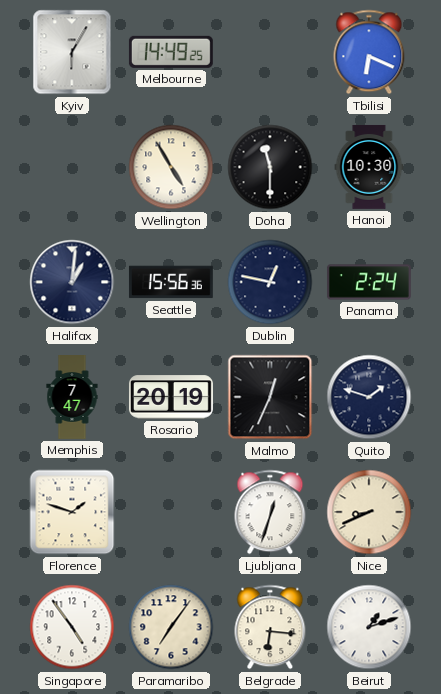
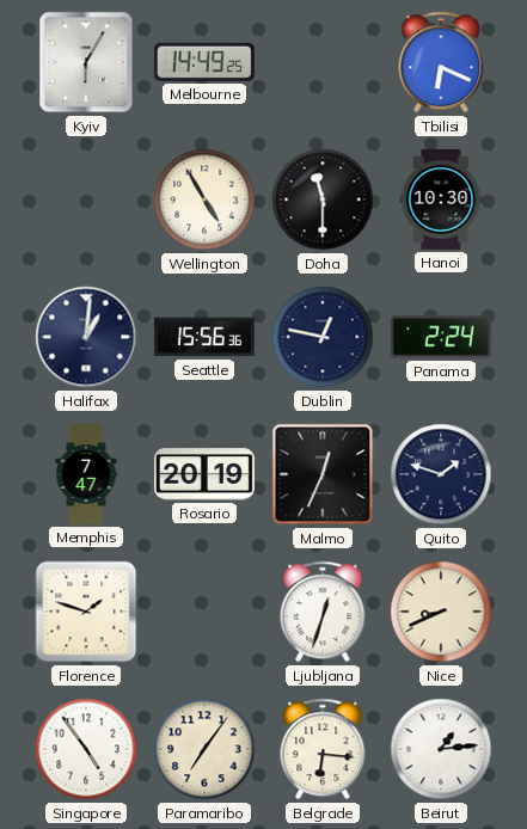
Beirut: 1:12 -> 1:14 (441, 749)
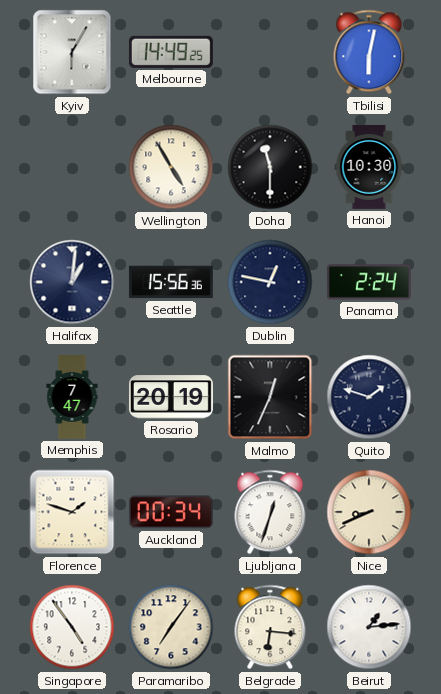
Tbilisi: 6:19 -> 6:02 (369, 52)
Auckland: none -> 00:34 (171, 512)
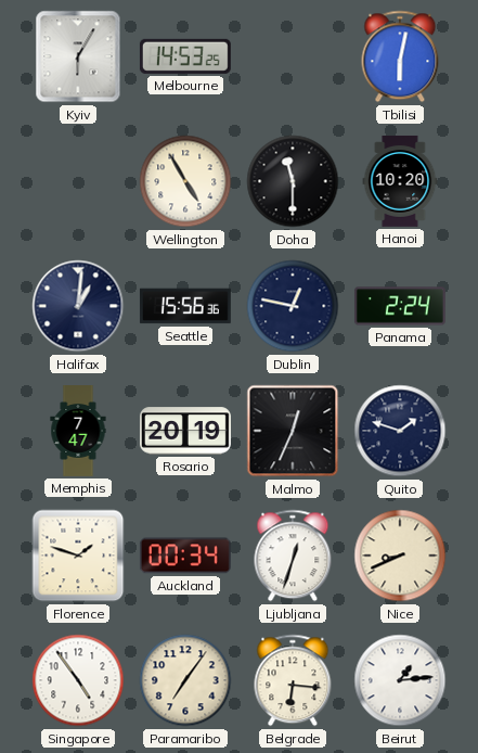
Melbourne: 14:49 -> 14:53 (185, 56)
Hanoi: 10:30 -> 10:20 (400, 181)
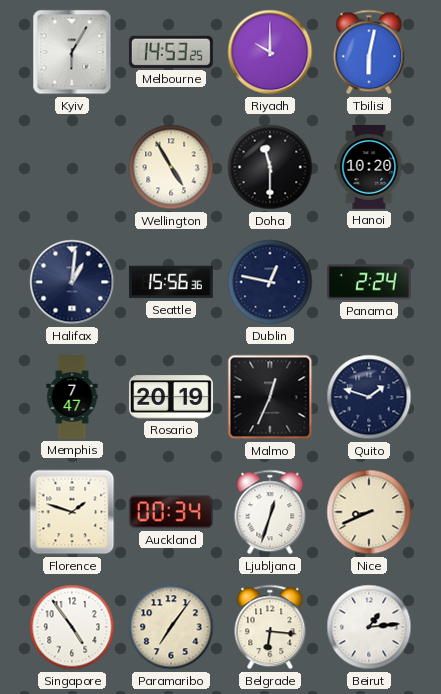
Riyadh: none -> 10:00 (270, 52)
